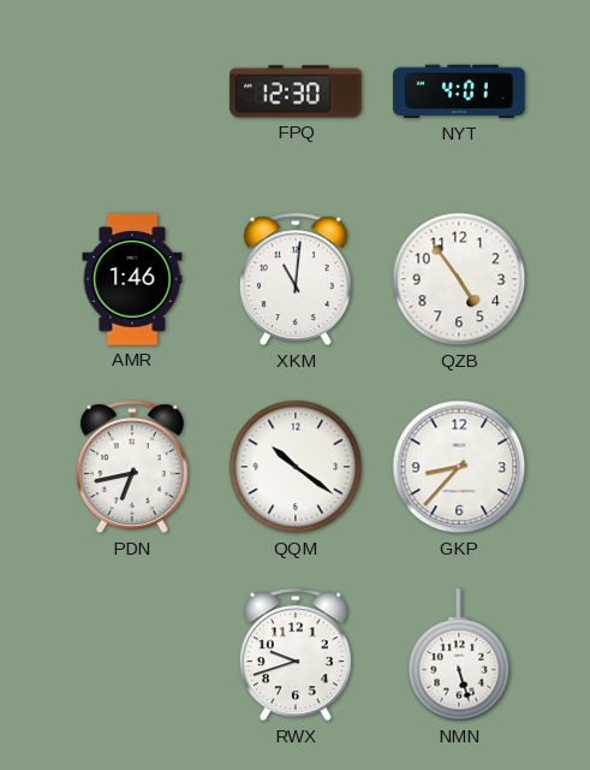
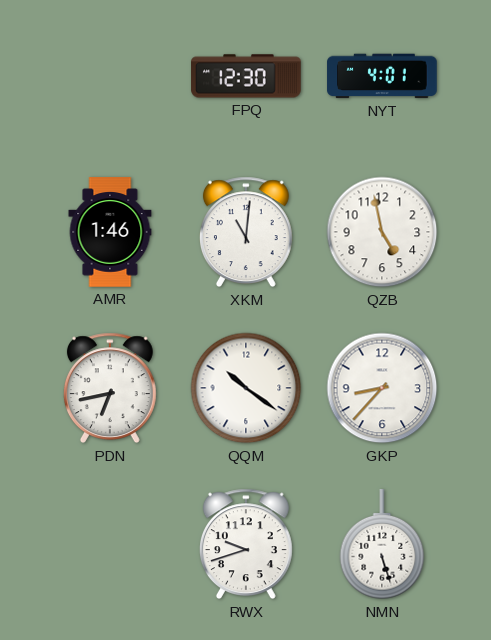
QZB: 4:54 -> 4:58 (382, 232)
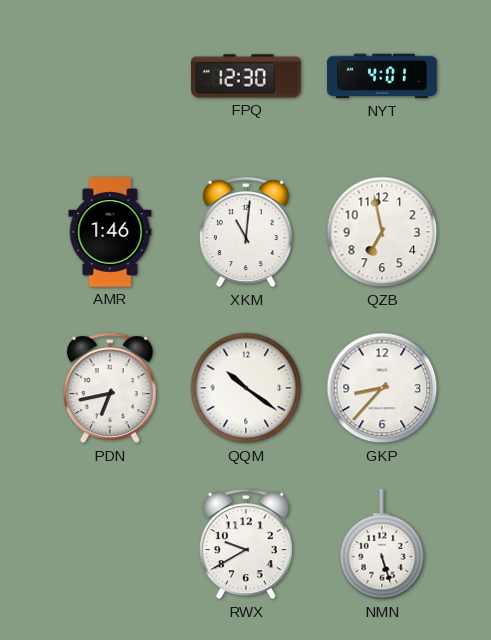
QZB: 4:58 -> 6:58 (382, 232)
RWX: 9:42 -> 9:40 (246, 544)
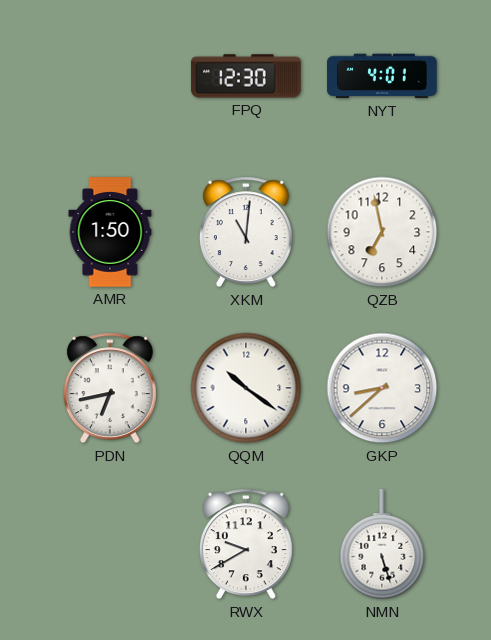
AMR: 1:46 -> 1:50 (110, 232)
GKP: 8:37 -> 8:38 (382, 388)
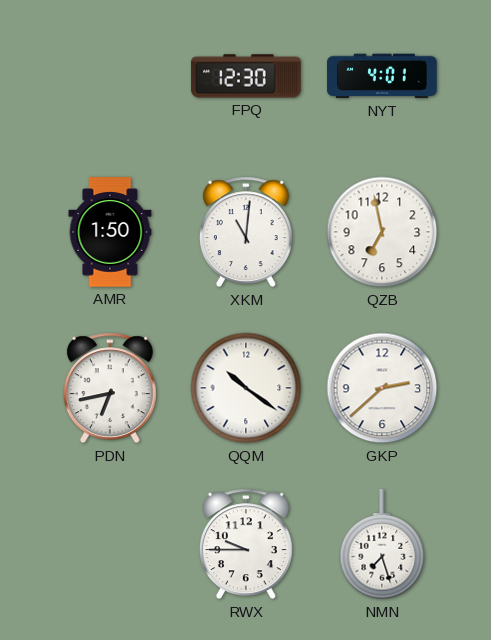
GKP: 8:38 -> 2:38 (382, 388)
RWX: 9:40 -> 9:45 (246, 544)
NMN: 5:27 -> 7:27 (382, 545)
